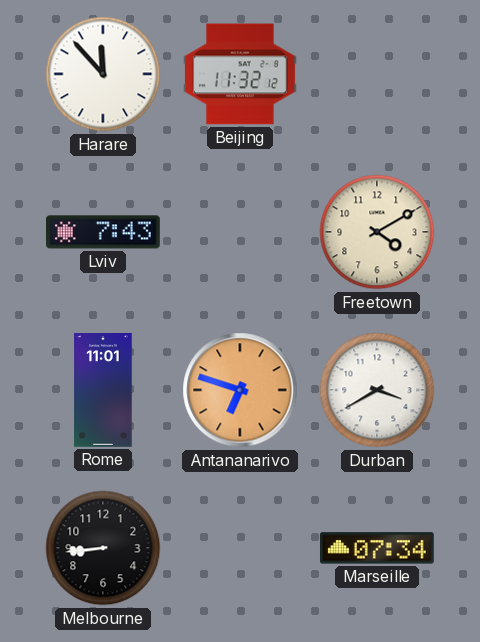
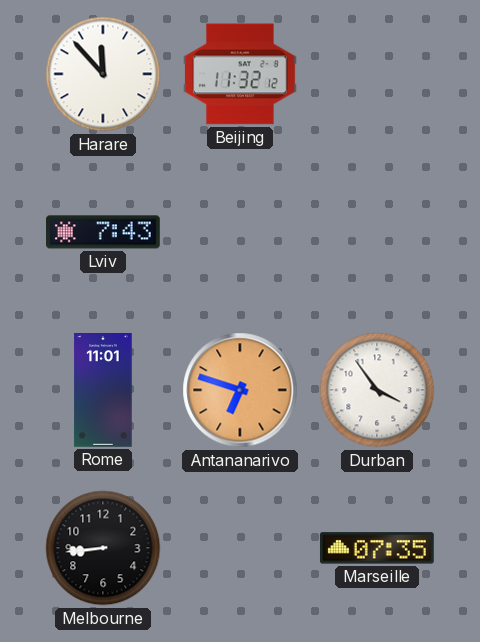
Freetown: 4:10 -> none (377, 232)
Durban: 3:40 -> 3:54 (377, 390)
Marseille: 07:34 -> 07:35 (377, 548)
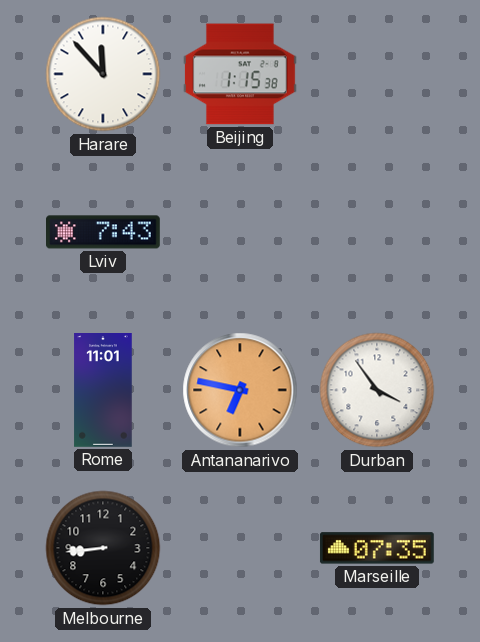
Beijing: 11:32 -> 1:15 (241, 74)
Antananarivo: 6:48 -> 6:47 (240, 390)
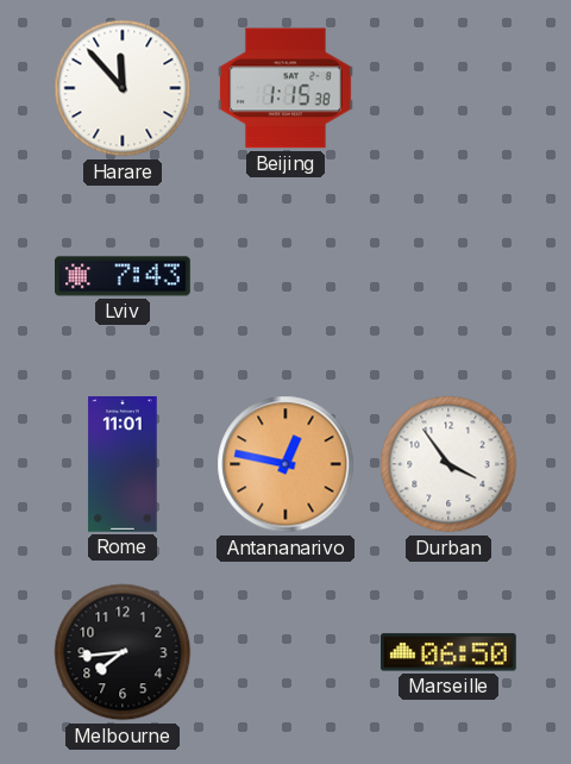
Antananarivo: 6:47 -> 12:47 (285, 464)
Melbourne: 8:44 -> 7:44 (123, 652)
Marseille: 07:35 -> 06:50 (448, 652)
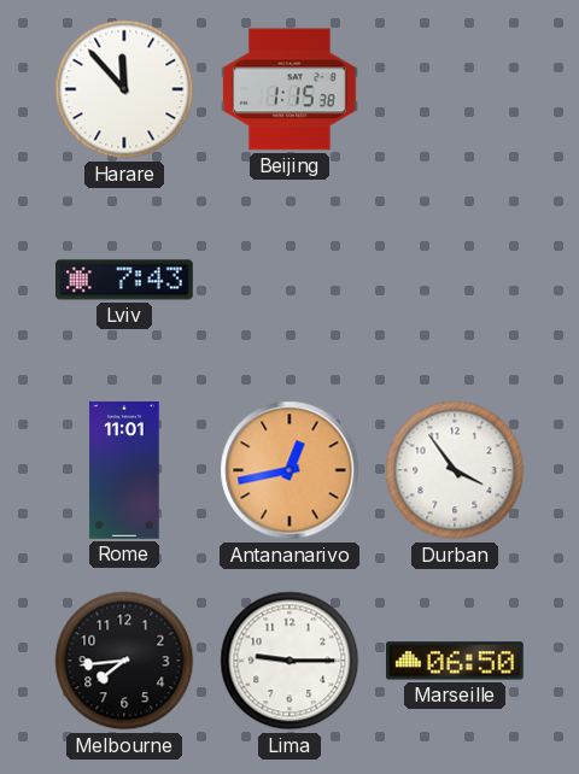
Antananarivo: 12:47 -> 12:43 (289, 470)
Lima: none -> 9:15 (289, 661)
